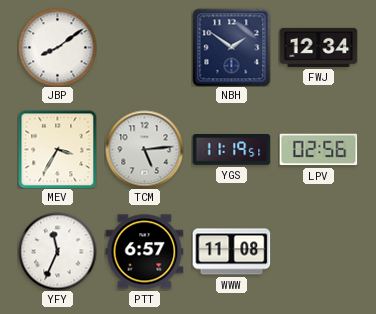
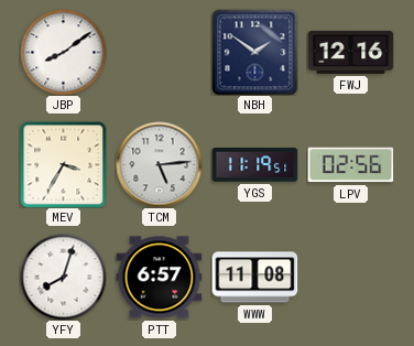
FWJ: 12:34 -> 12:16 (350, 52)
YFY: 11:34 -> 8:03 (63, 277)
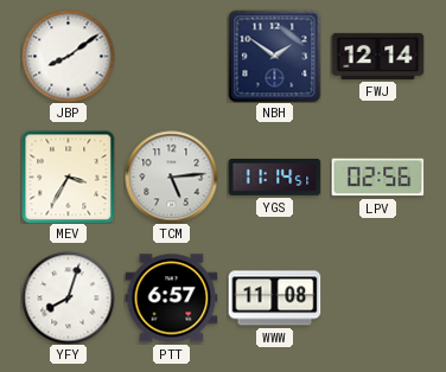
FWJ: 12:16 -> 12:14 (377, 56)
YGS: 11:19 -> 11:14 (274, 178)
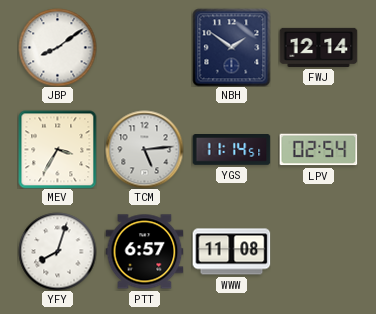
LPV: 02:56 -> 02:54 (318, 150)
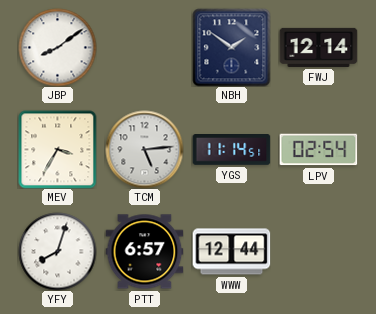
WWW: 11:08 -> 12:44 (231, 252)
